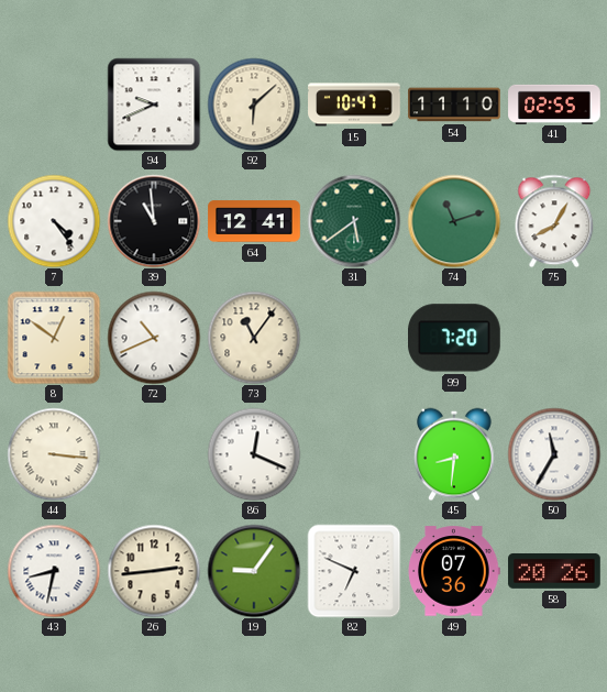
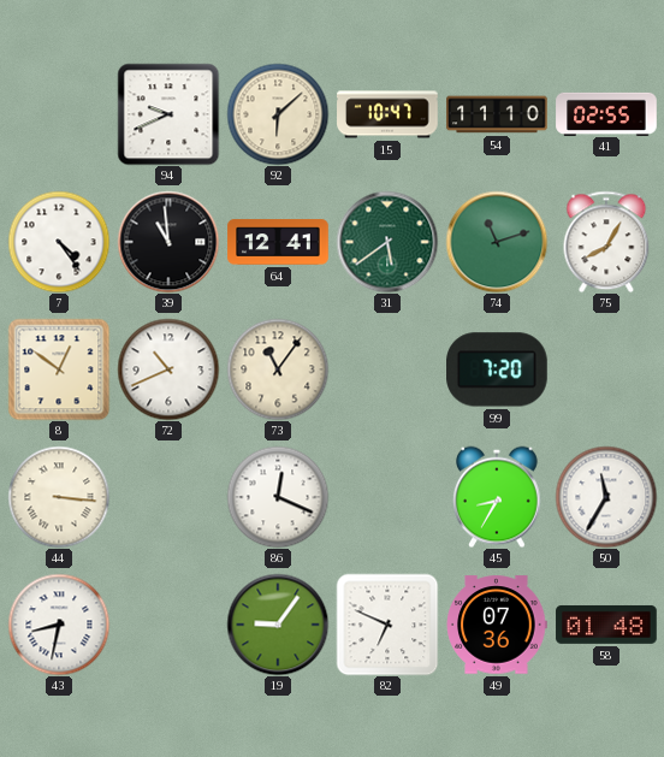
45: 8:31 -> 8:35 (498, 497)
26: 2:44 -> none (154, 571)
58: 20:26 -> 01:48 (606, 625)
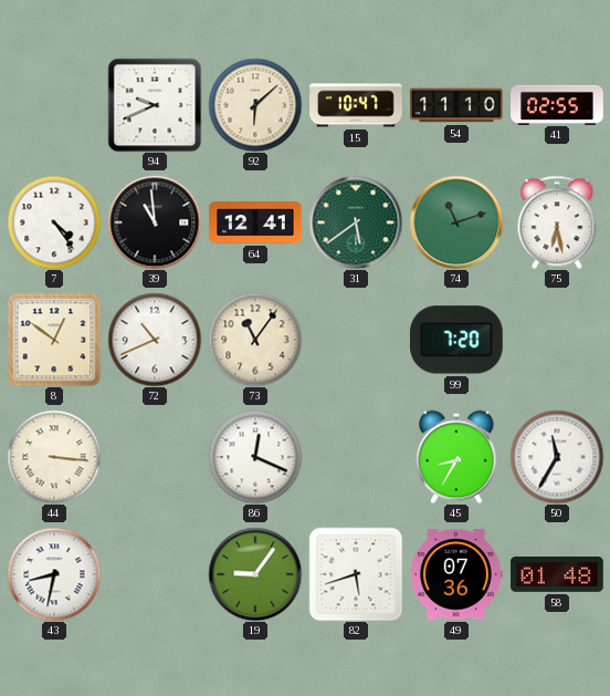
75: 8:05 -> 6:28 (557, 222)
82: 6:49 -> 5:42 (356, 574)
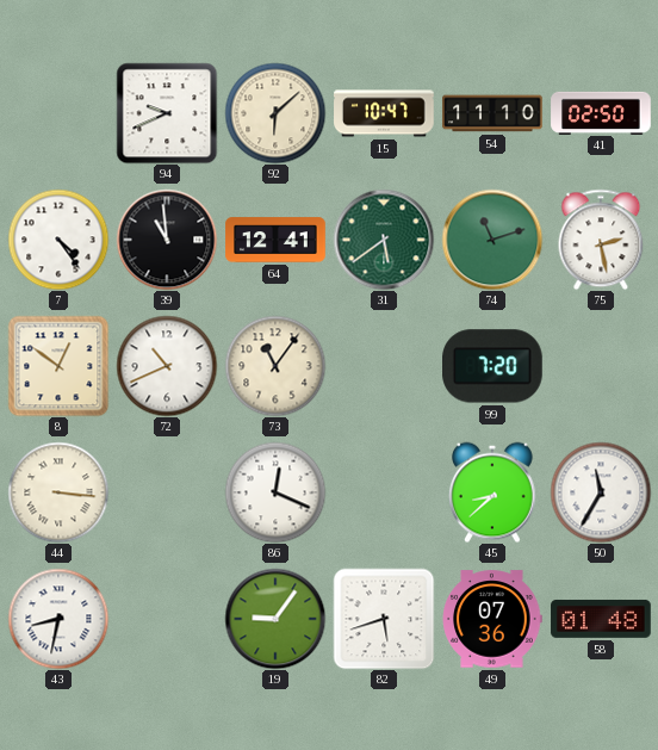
41: 02:55 -> 02:50 (601, 112)
75: 6:28 -> 2:28 (601, 240)
45: 8:35 -> 8:38 (493, 492)
